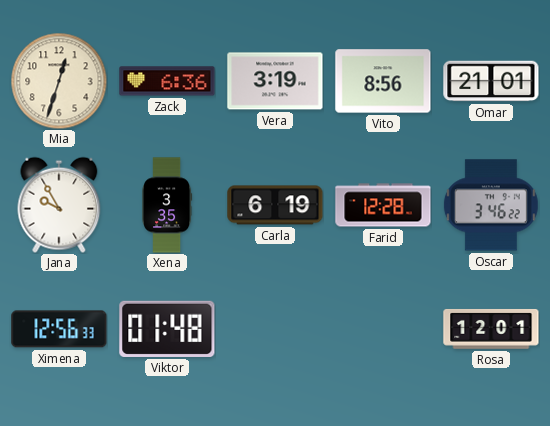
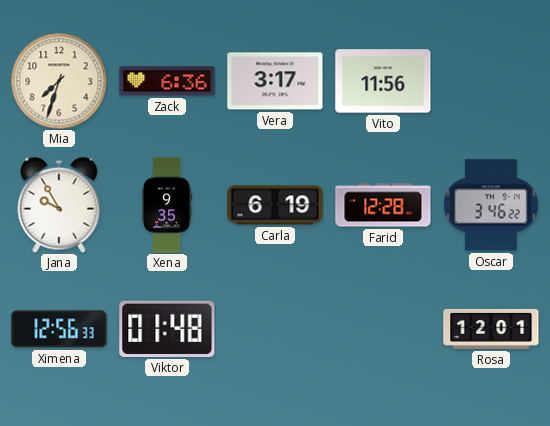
Mia: 12:33 -> 7:33 (59, 81)
Vera: 3:19 -> 3:17 (275, 81)
Vito: 8:56 -> 11:56 (383, 81)
Omar: 21:01 -> none (491, 81)
Xena: 3:35 -> 9:35 (167, 205)
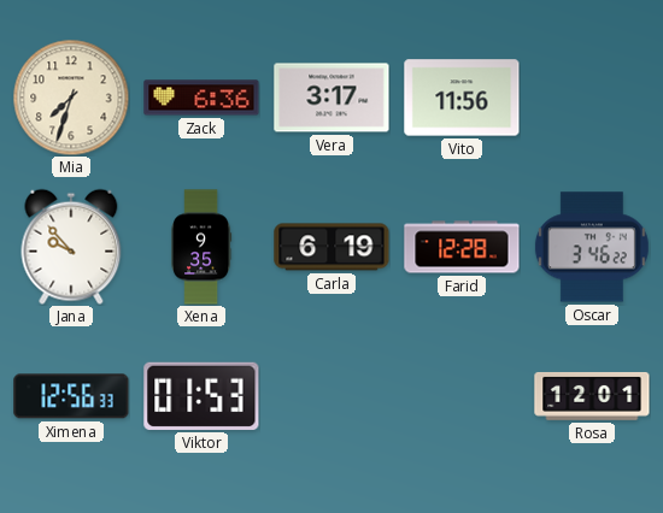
Jana: 9:55 -> 9:53 (71, 247)
Viktor: 01:48 -> 01:53 (201, 396)
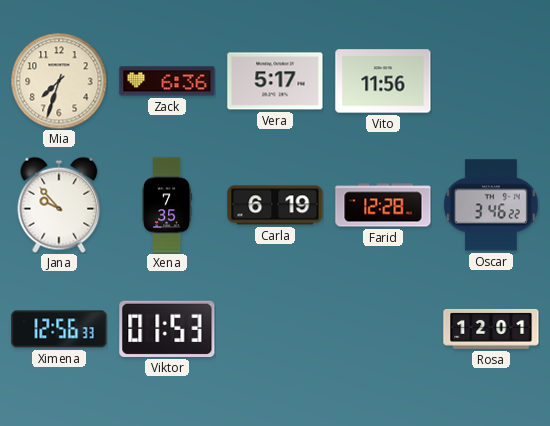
Vera: 3:17 -> 5:17 (275, 81)
Xena: 9:35 -> 7:35 (167, 205)
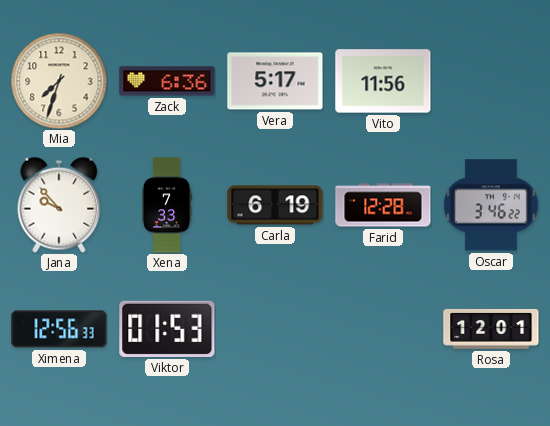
Xena: 7:35 -> 7:33 (167, 205)
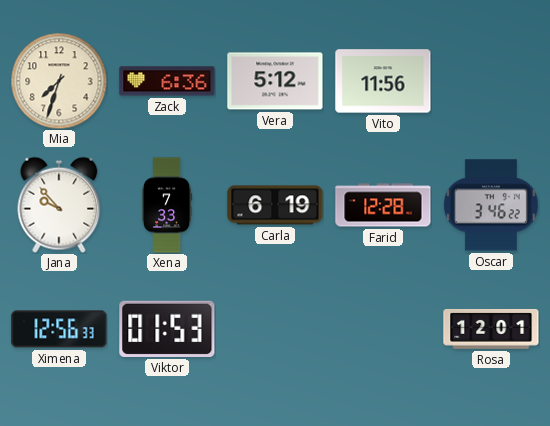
Vera: 5:17 -> 5:12 (275, 81)
